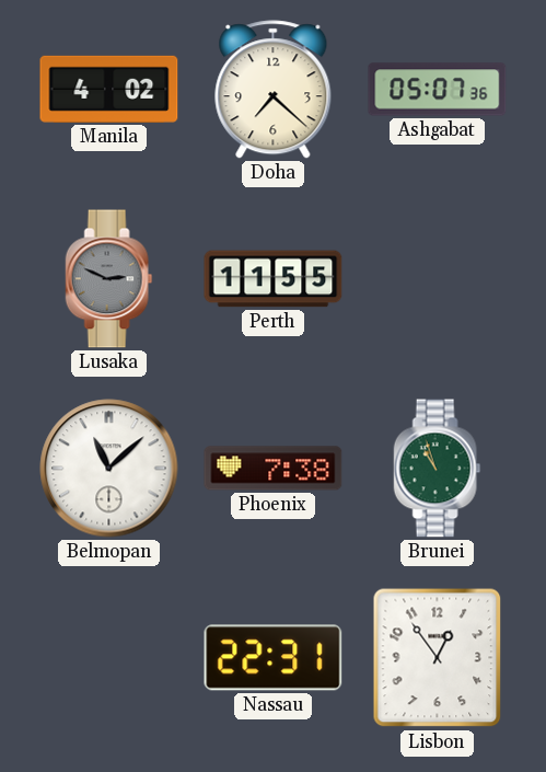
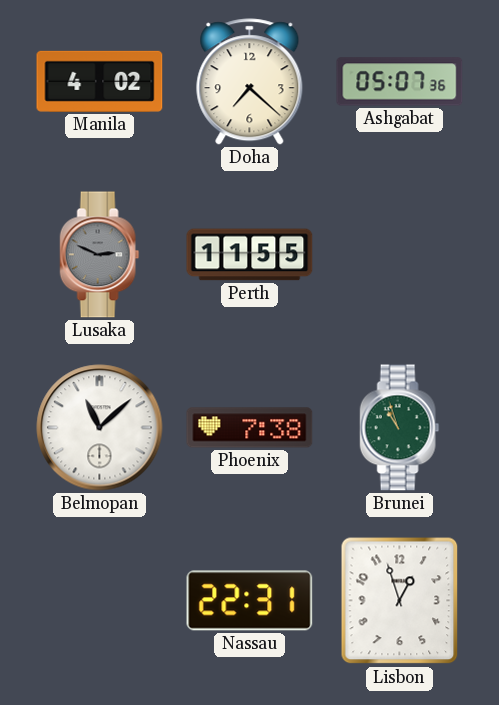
Lisbon: 12:54 -> 12:57 (400, 601)
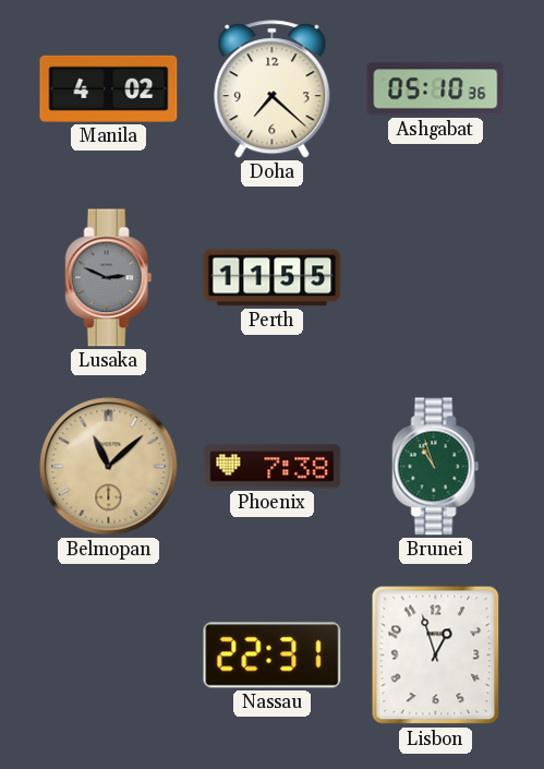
Ashgabat: 05:07 -> 05:10 (436, 89)
Belmopan dial: white -> champagne (109, 467)
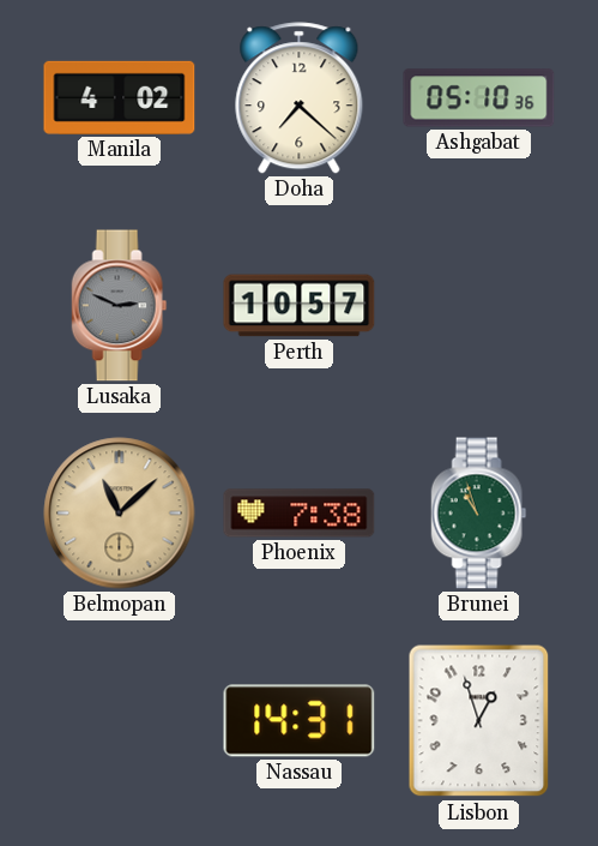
Perth: 11:55 -> 10:57 (300, 306)
Nassau: 22:31 -> 14:31 (300, 721)
